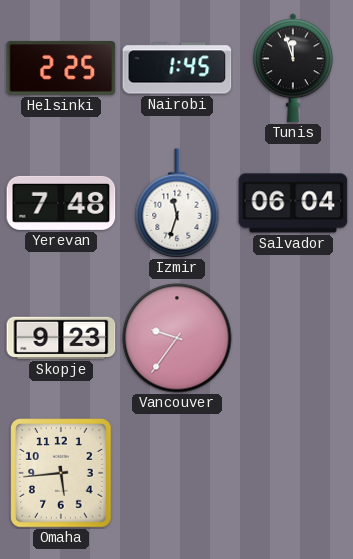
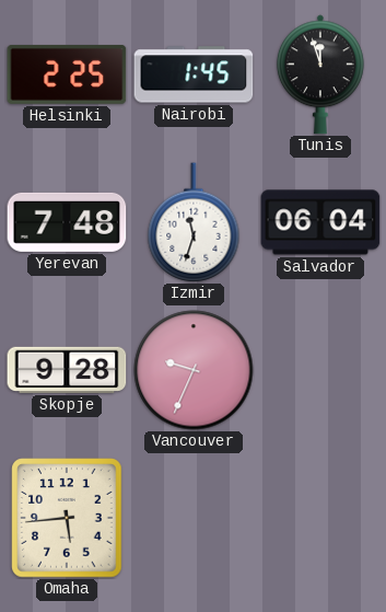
Skopje: 9:23 -> 9:28 (67, 370)
Vancouver: 9:36 -> 9:34 (194, 370)
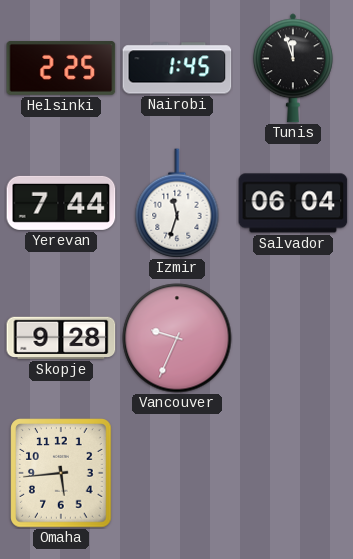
Yerevan: 7:48 -> 7:44 (61, 203)
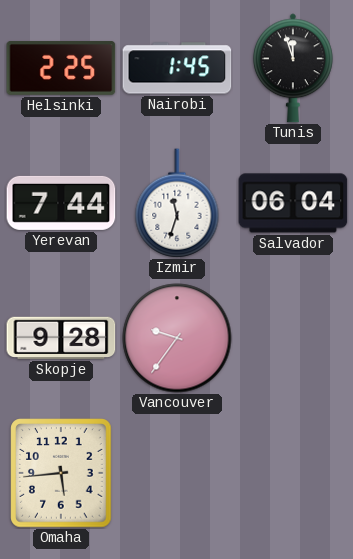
Vancouver: 9:34 -> 9:36 (177, 338)
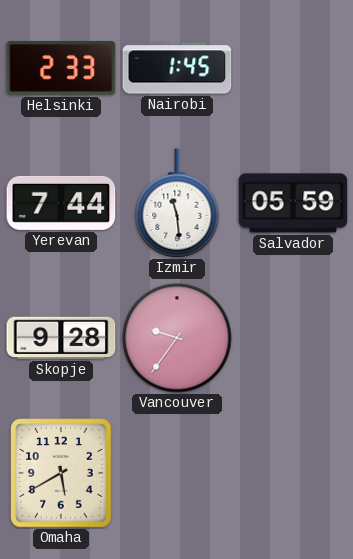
Helsinki: 2:25 -> 2:33 (61, 69)
Tunis: 11:57 -> none (293, 68)
Izmir: 11:33 -> 11:29 (177, 203)
Salvador: 06:04 -> 05:59 (293, 203)
Omaha: 5:44 -> 5:40 (61, 473)
